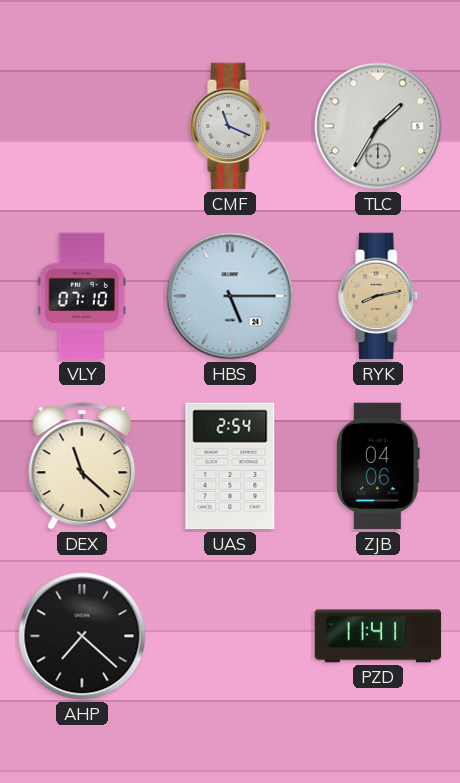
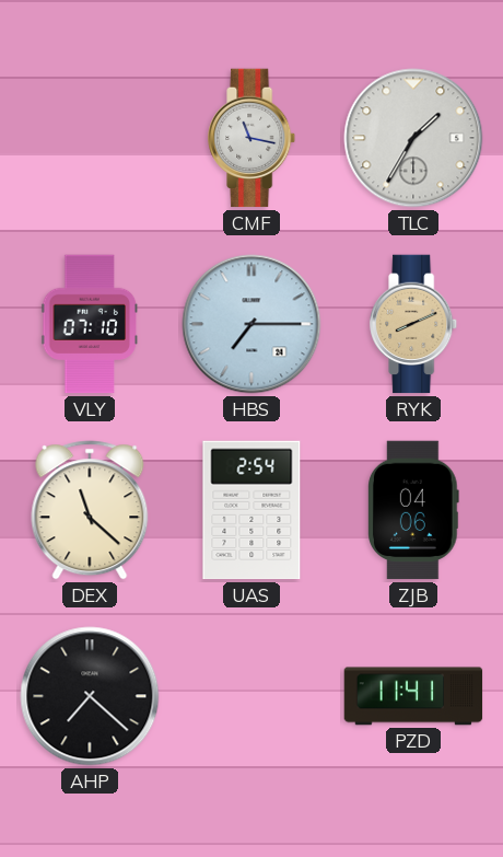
CMF: 11:19 -> 11:17 (253, 138)
HBS: 5:15 -> 7:15 (251, 324)
RYK: 8:13 -> 8:11 (414, 324)
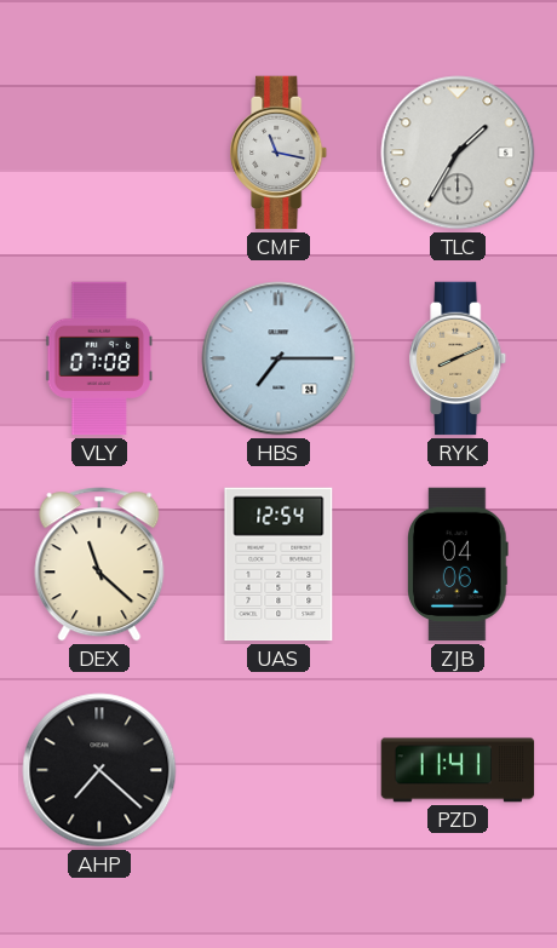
VLY: 07:10 -> 07:08 (99, 358)
UAS: 2:54 -> 12:54 (278, 564)
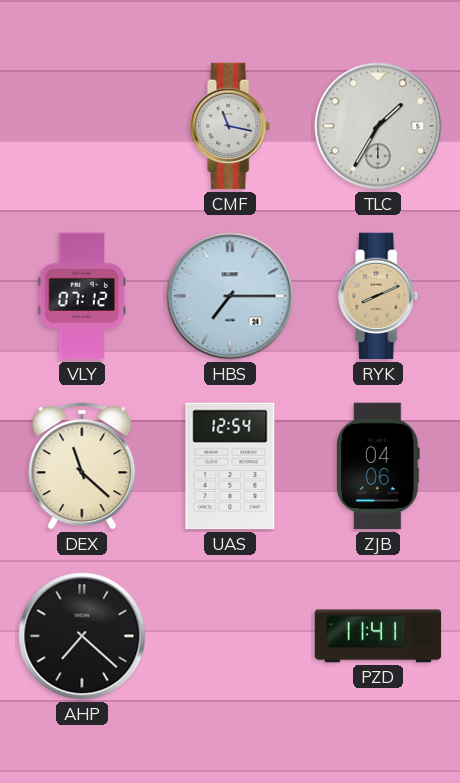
VLY: 07:08 -> 07:12 (82, 296)
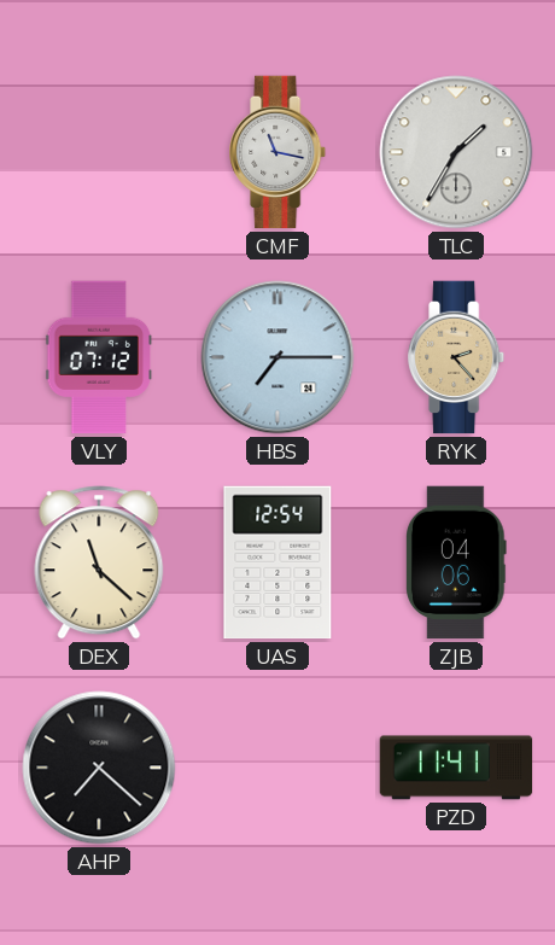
RYK: 8:11 -> 2:23 (457, 357)
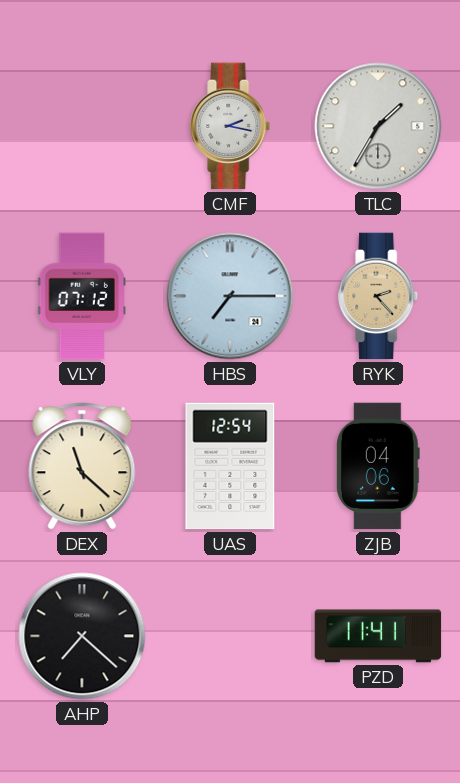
CMF: 11:17 -> 2:17 (231, 126)
